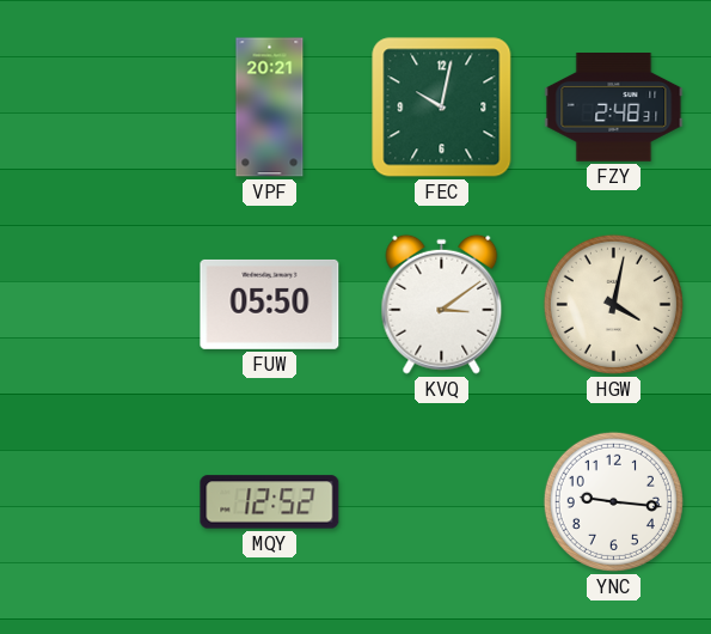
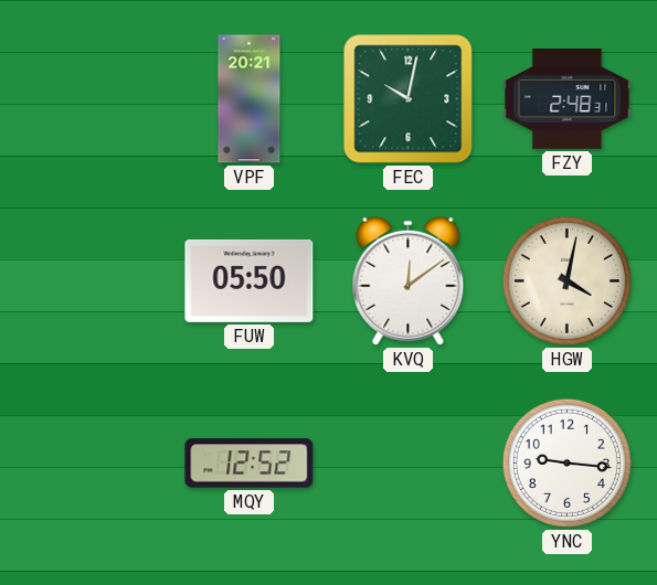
KVQ: 3:09 -> 12:09 (409, 280)
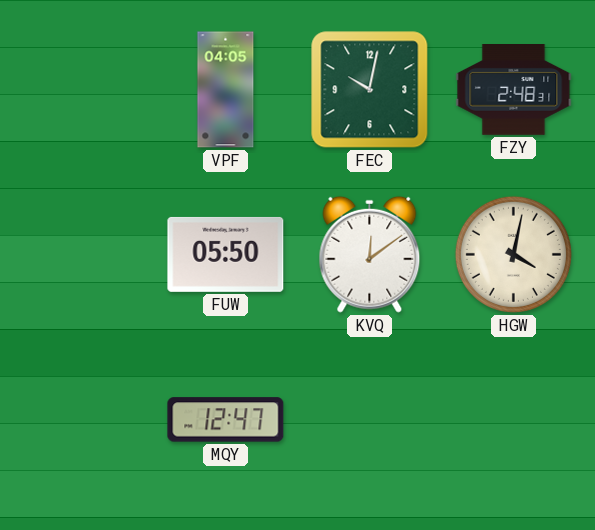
VPF: 20:21 -> 04:05 (226, 90)
MQY: 12:52 -> 12:47 (226, 420)
YNC: 9:16 -> none (566, 462)
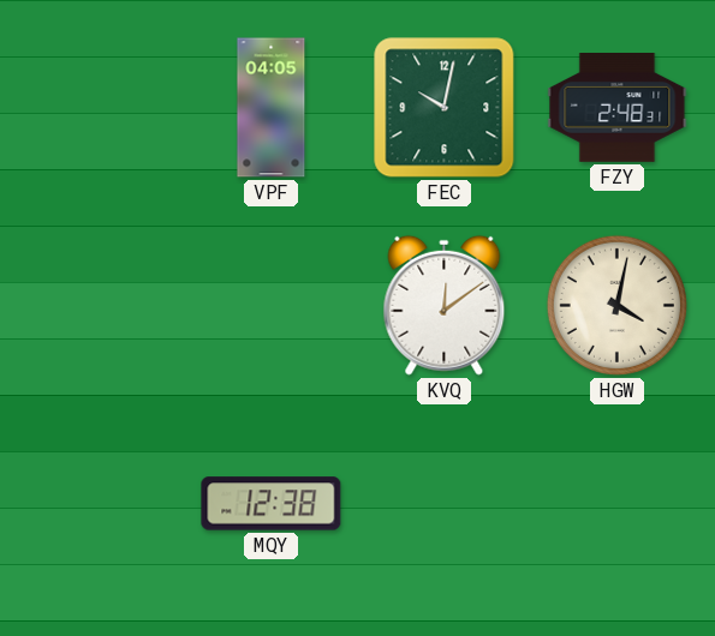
FUW: 05:50 -> none (226, 254)
MQY: 12:47 -> 12:38 (272, 504)
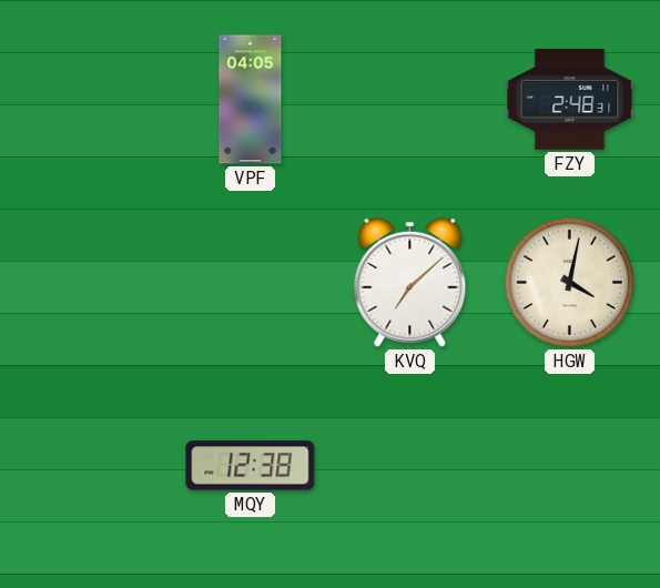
FEC: 10:02 -> none (445, 108)
KVQ: 12:09 -> 7:08 (410, 282)
